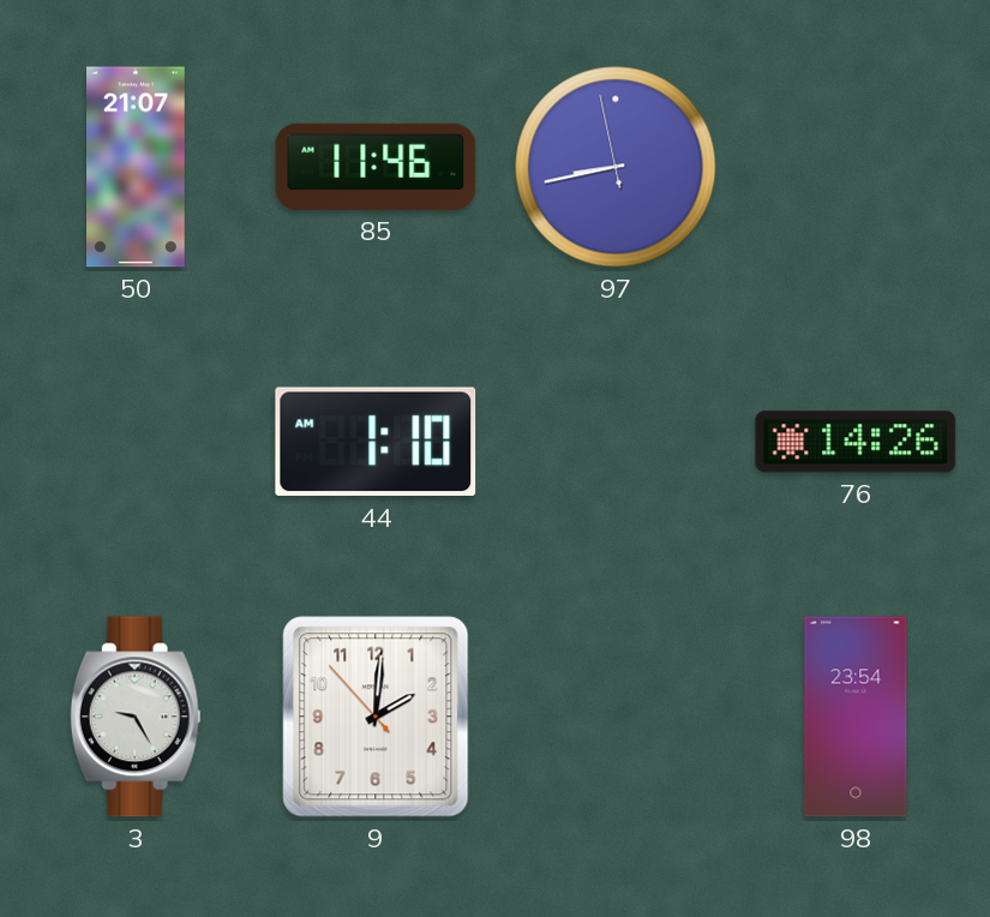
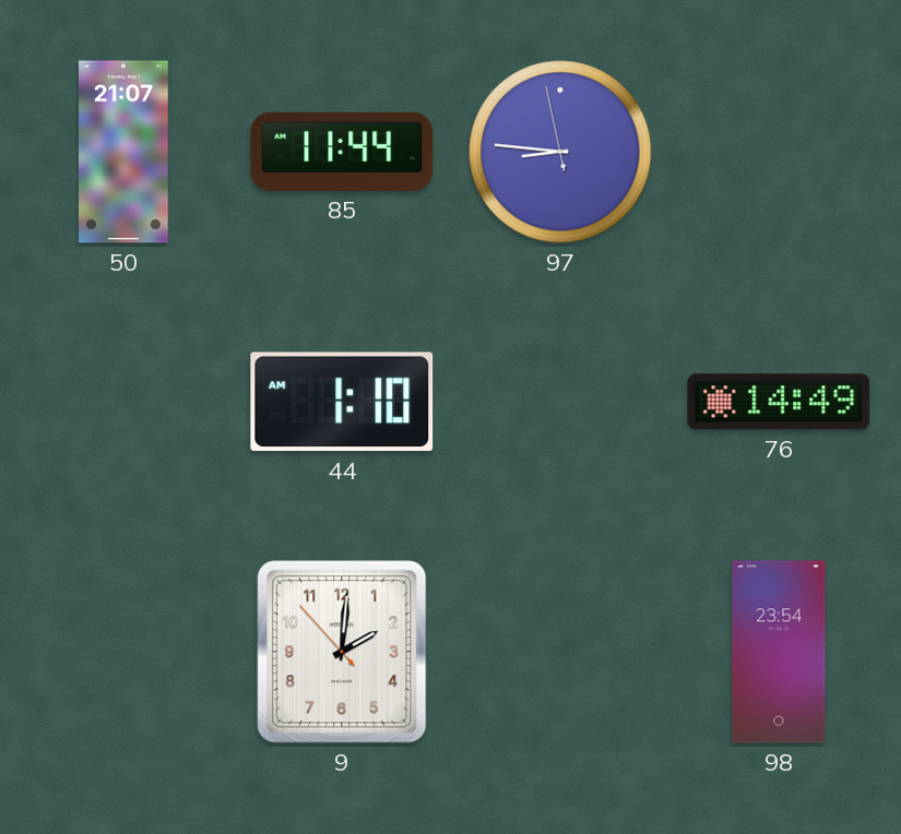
85: 11:46 -> 11:44 (342, 152)
97: 8:42 -> 8:45 (560, 152)
76: 14:26 -> 14:49 (779, 402)
3: 9:25 -> none (136, 717)
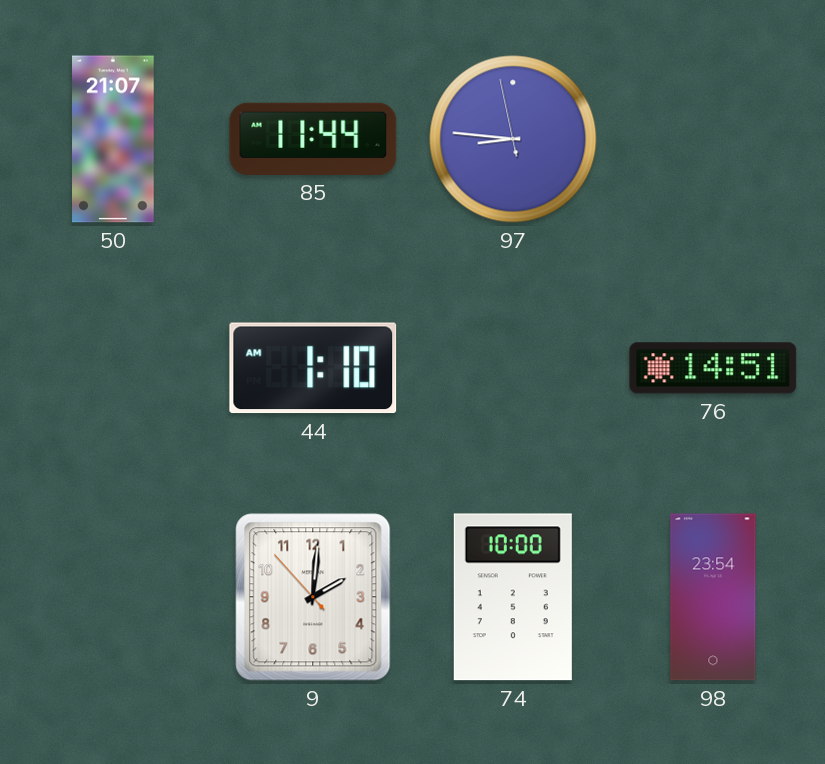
76: 14:49 -> 14:51 (713, 368)
74: none -> 10:00 (513, 597)
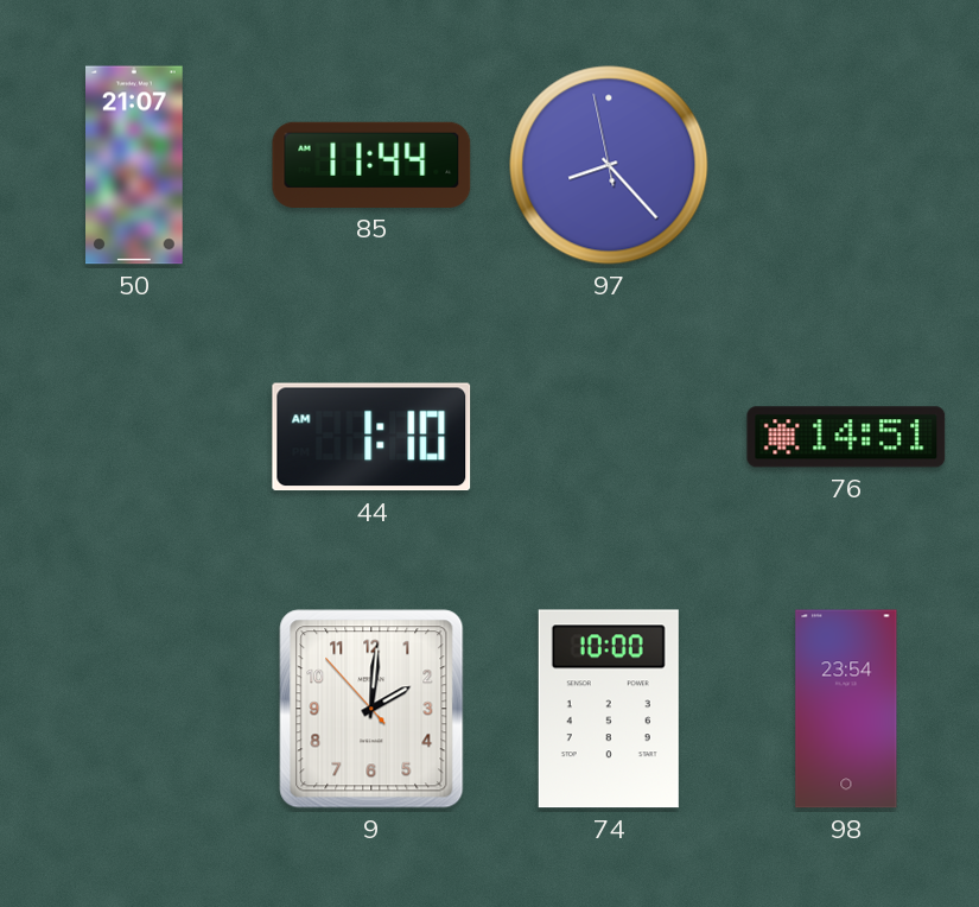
97: 8:45 -> 8:22 (609, 165)
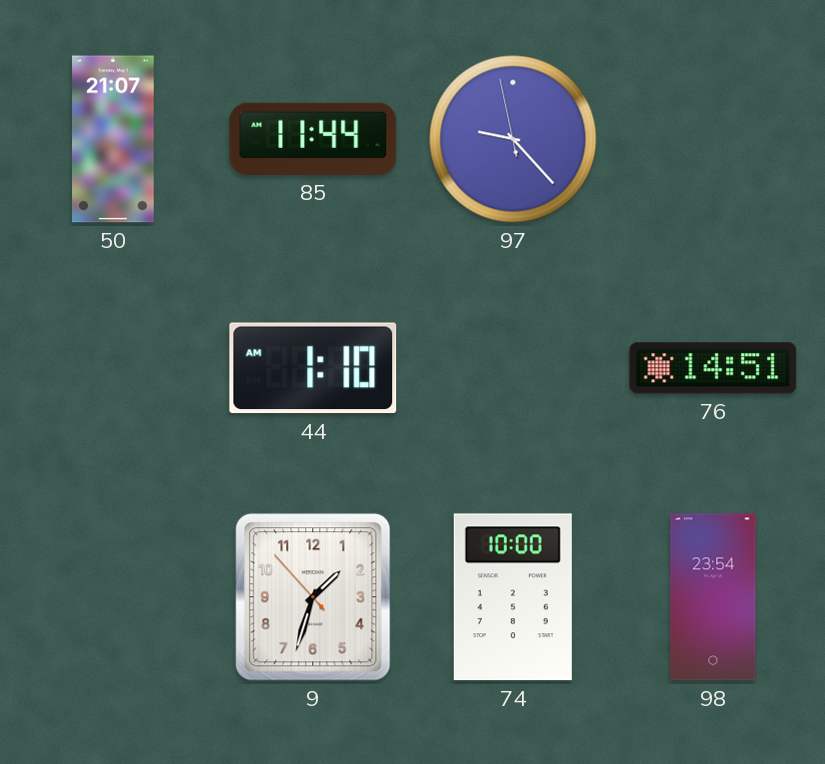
97: 8:22 -> 9:22 (513, 139)
9: 2:00 -> 1:32 (313, 597)
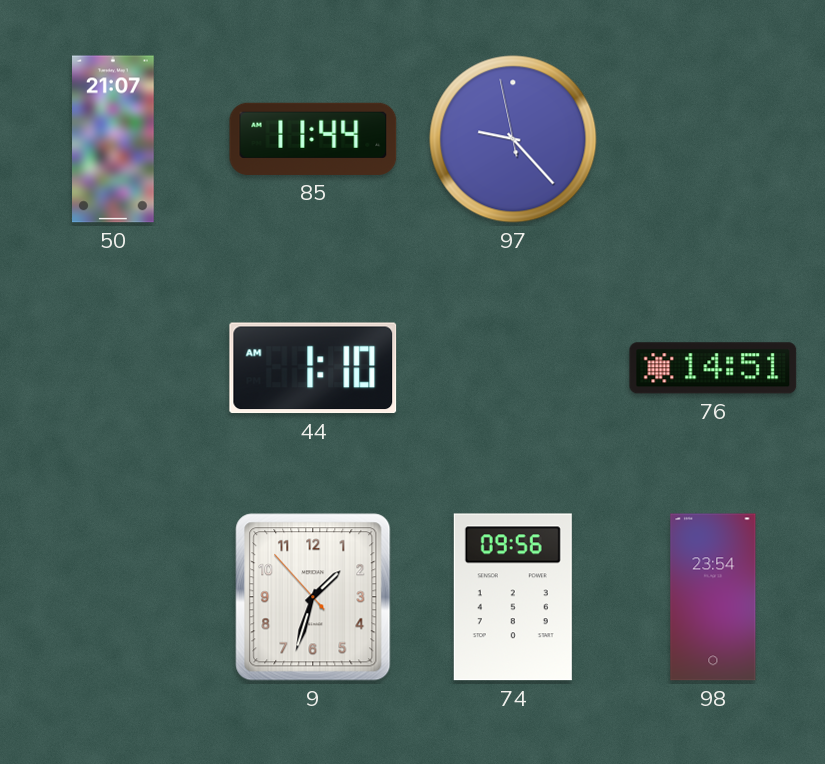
74: 10:00 -> 09:56 (513, 597)
